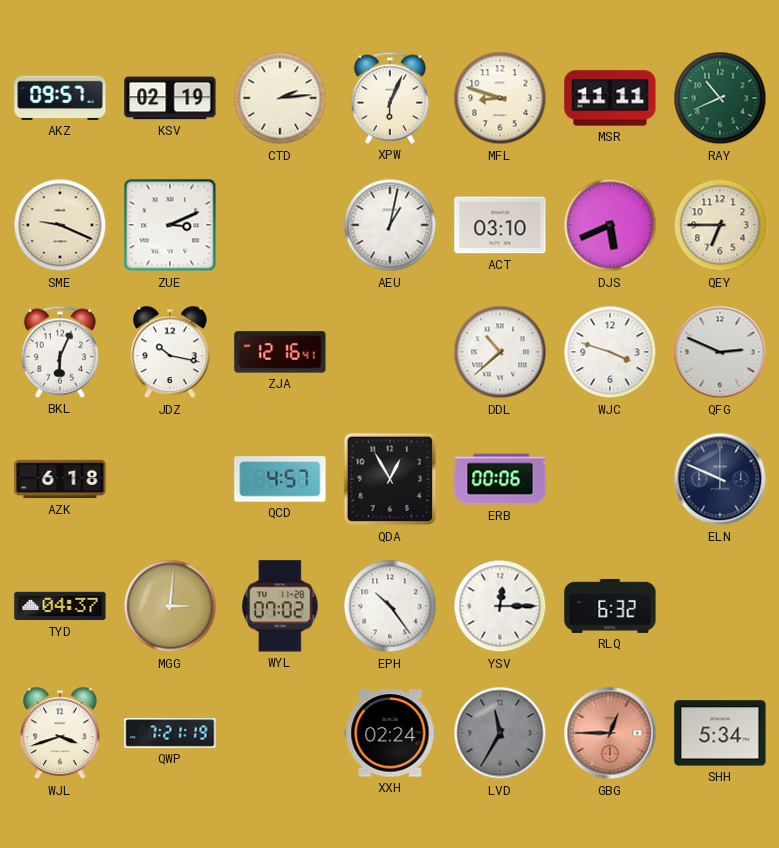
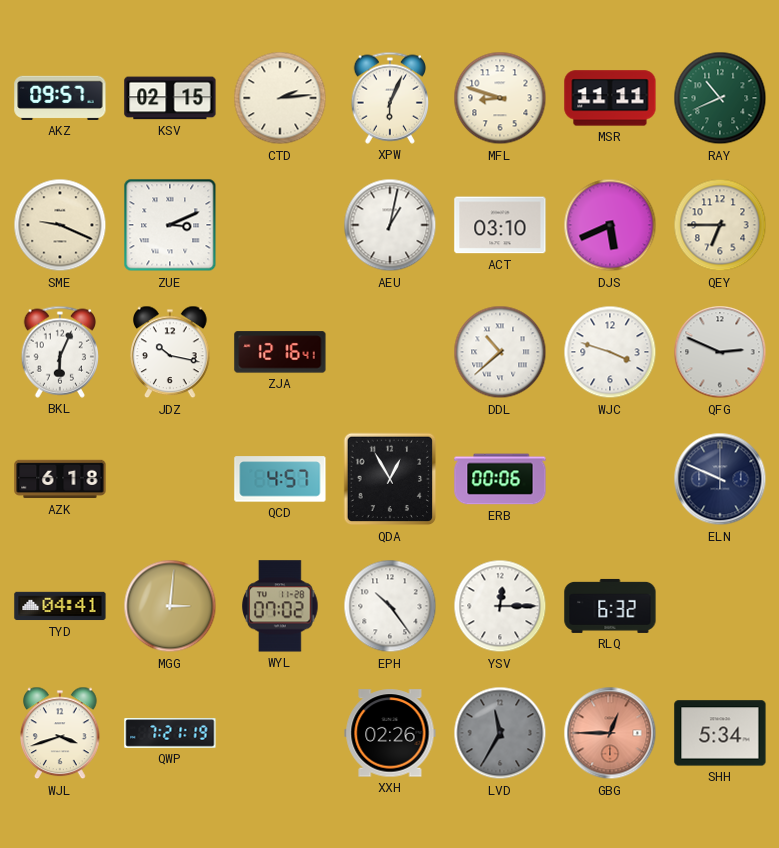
KSV: 02:19 -> 02:15 (170, 98)
TYD: 04:37 -> 04:41 (60, 606)
XXH: 02:24 -> 02:26 (390, 733)
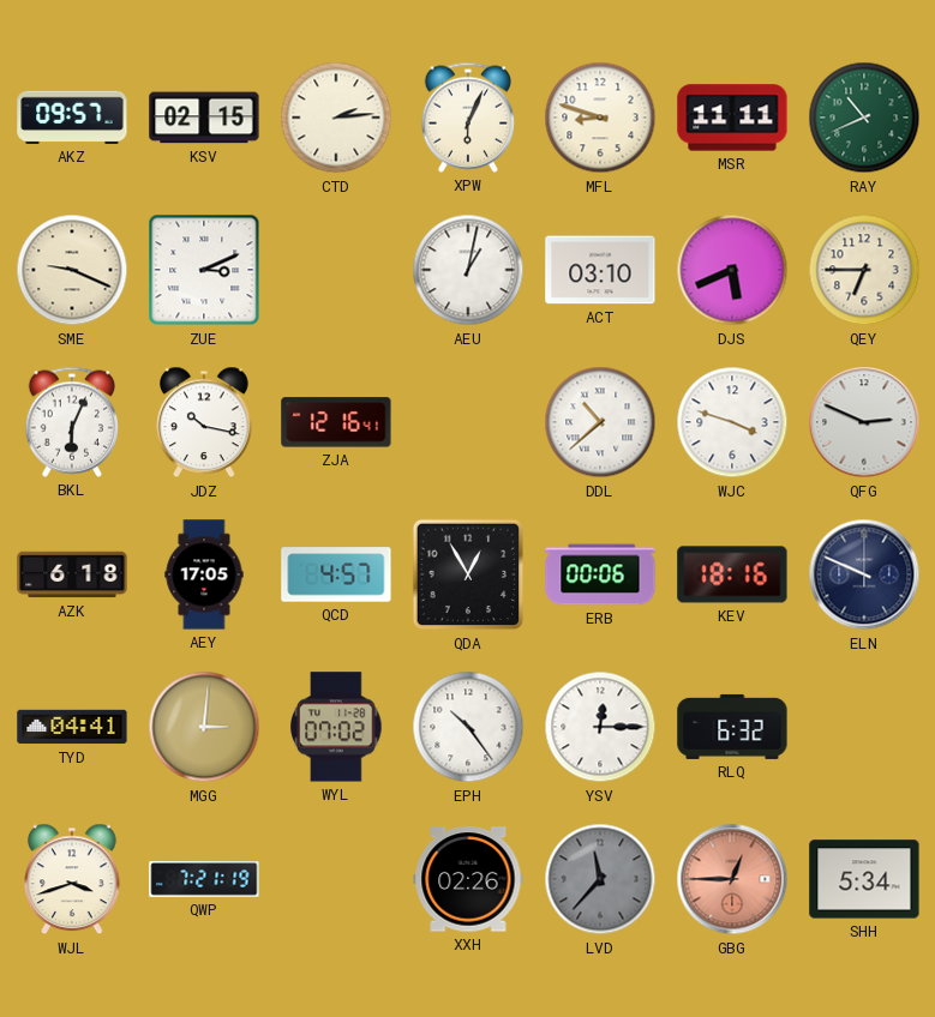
AEY: none -> 17:05 (204, 574)
KEV: none -> 18:16 (732, 574)
LVD: 11:35 -> 11:37 (600, 879)
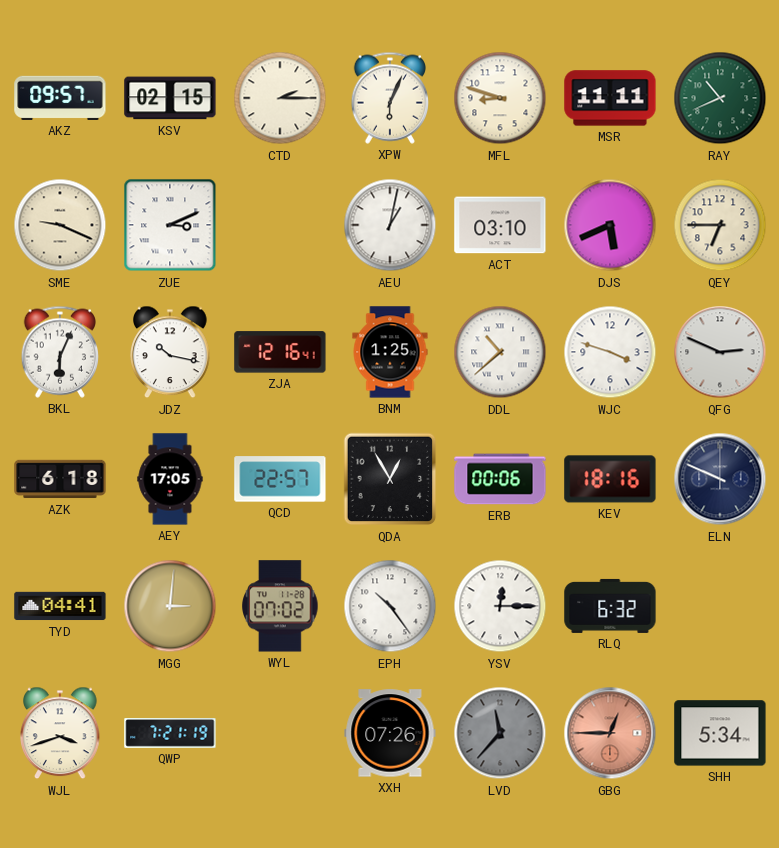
CTD: 2:14 -> 2:15 (280, 98)
BNM: none -> 1:25 (390, 352)
QCD: 4:57 -> 22:57 (280, 479)
XXH: 02:26 -> 07:26 (390, 733)
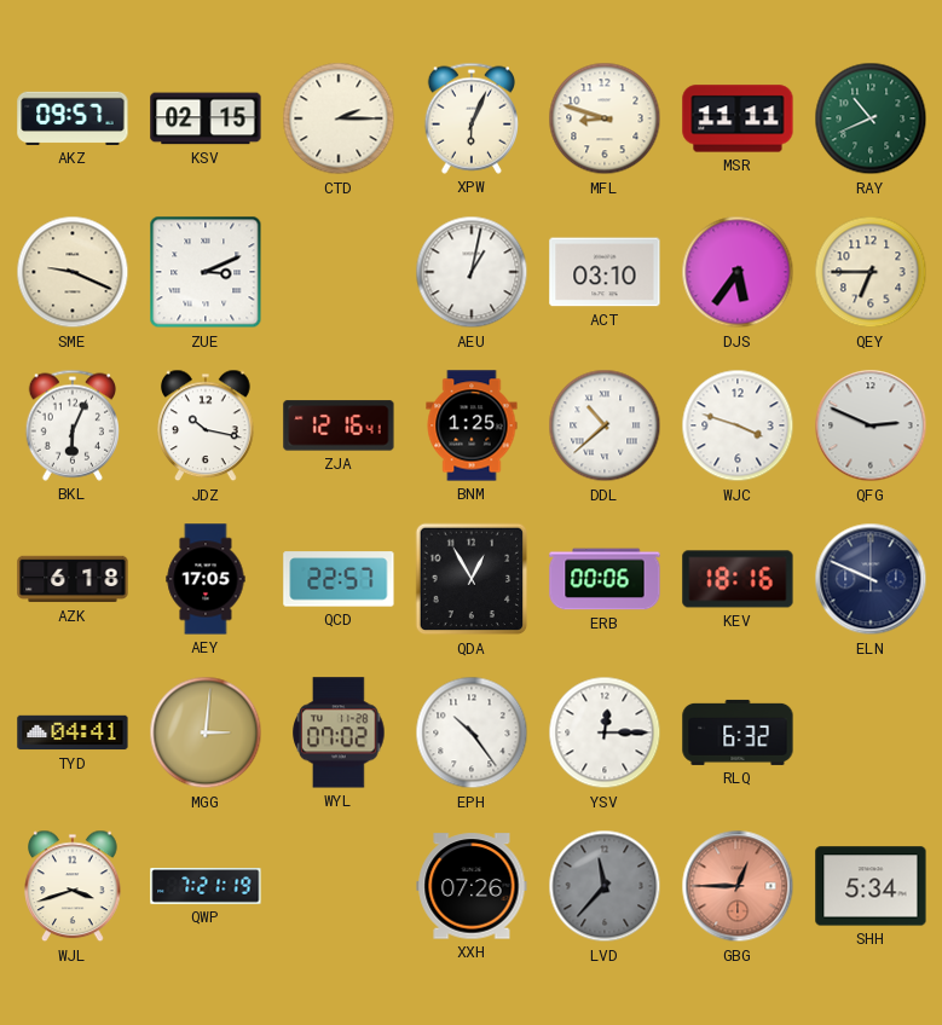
DJS: 5:41 -> 5:36 (738, 272)
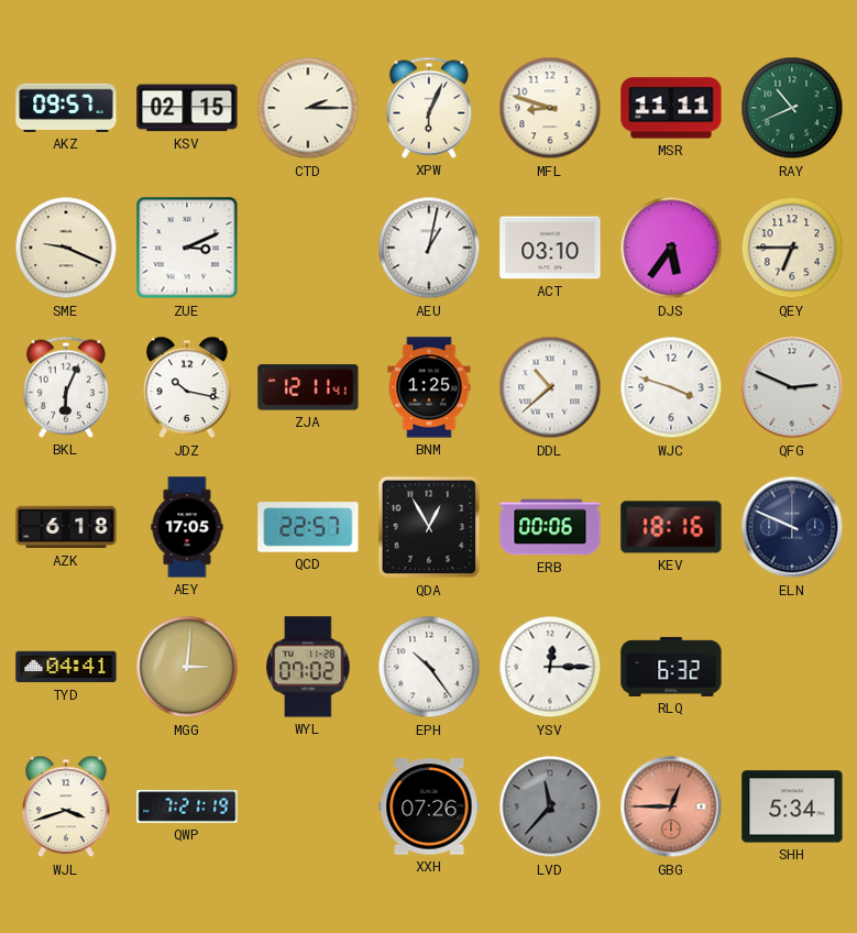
ZJA: 12:16 -> 12:11 (308, 387)
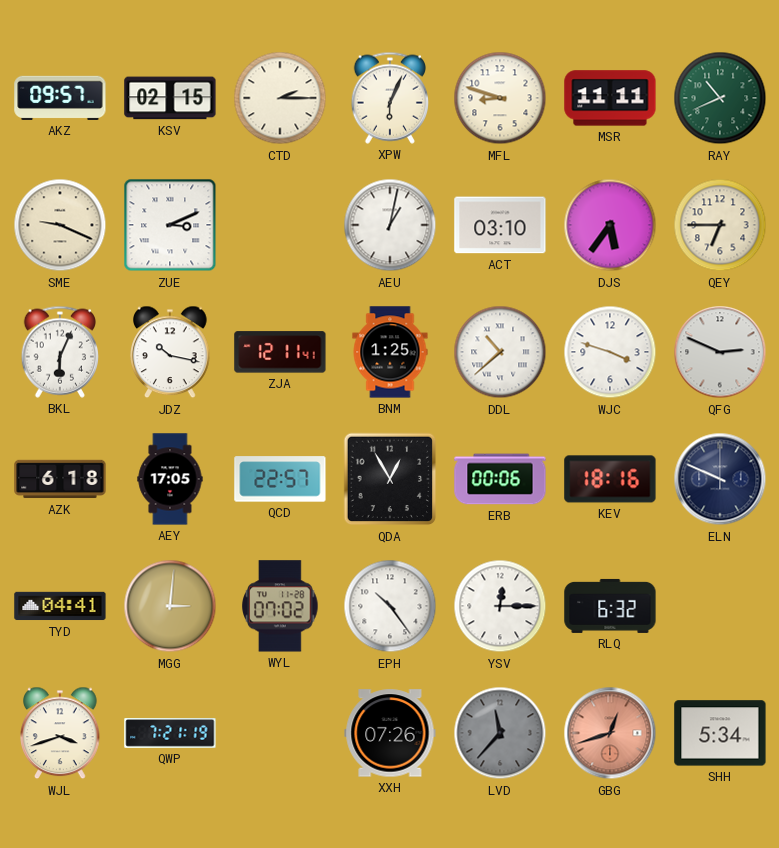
GBG: 12:45 -> 12:42 (610, 733)
